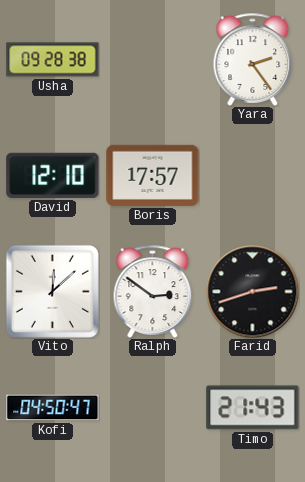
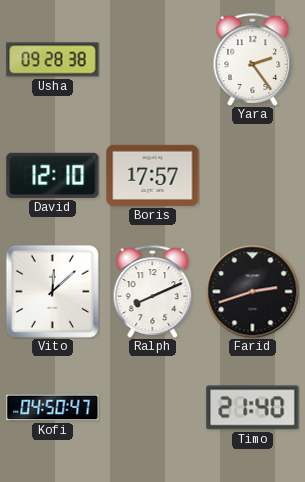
Ralph: 2:51 -> 8:11 (153, 291)
Timo: 21:43 -> 21:40 (253, 408)
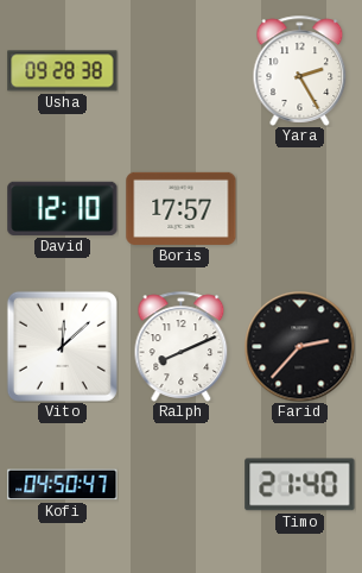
Yara: 2:24 -> 2:25 (300, 70)
Farid: 2:42 -> 2:37 (299, 346)
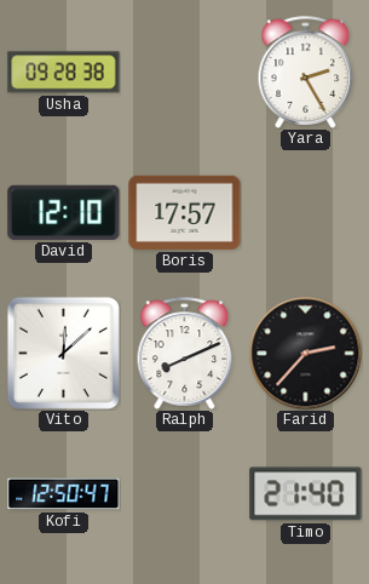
Kofi: 04:50 -> 12:50 (64, 494)
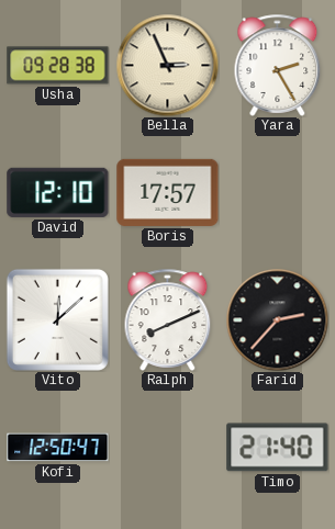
Bella: none -> 2:56 (167, 65)
